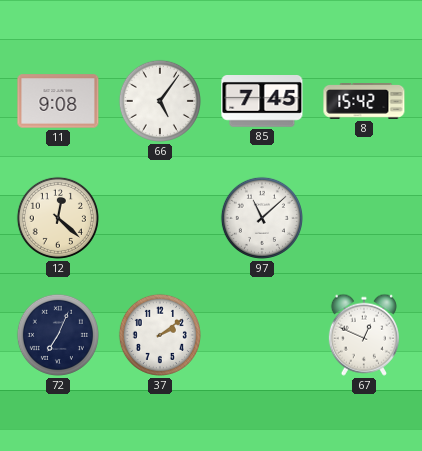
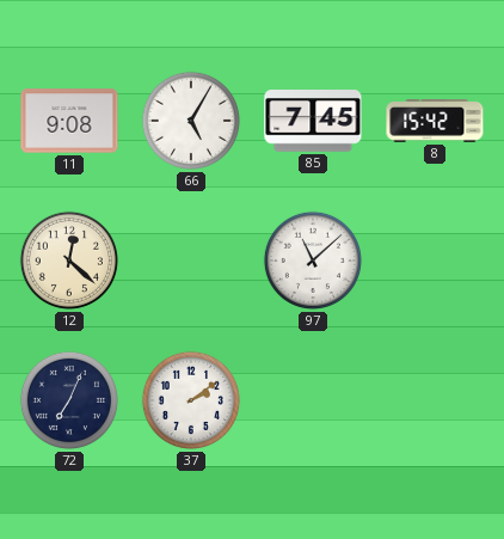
66: 5:06 -> 5:05 (191, 121)
67: 12:49 -> none (364, 335)
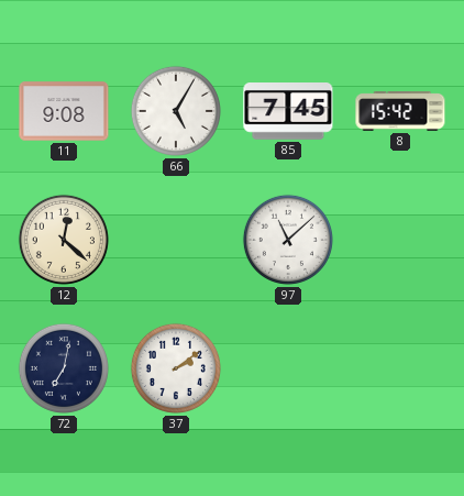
72: 7:04 -> 7:02 (64, 368)
